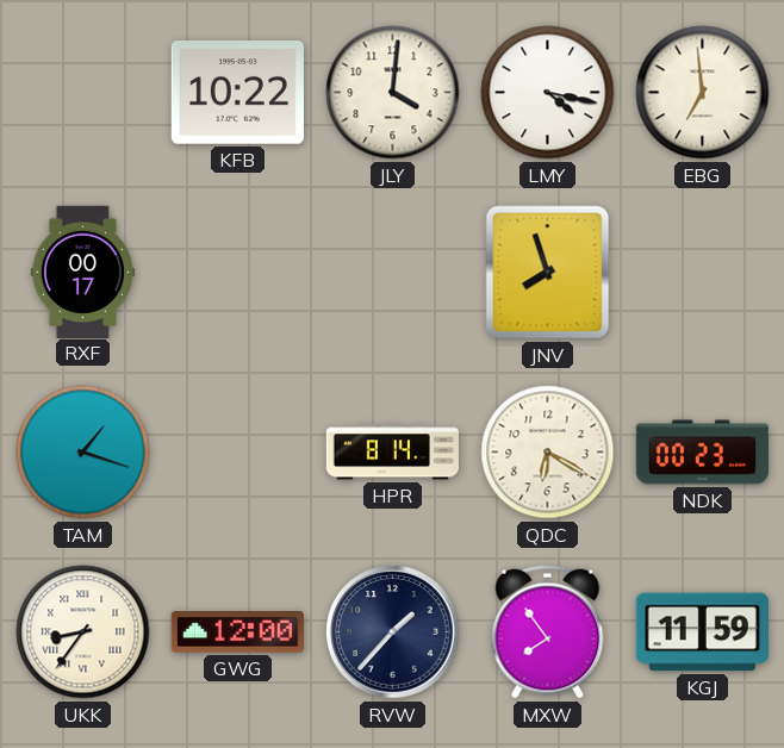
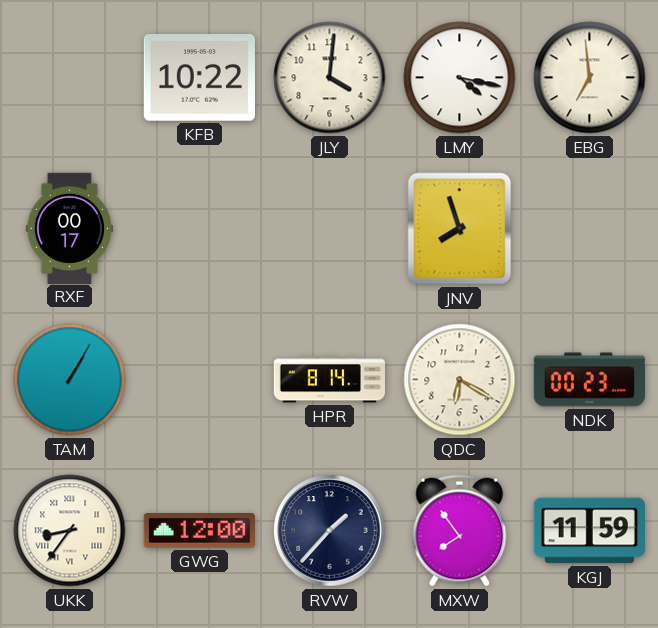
TAM: 1:18 -> 1:05 (70, 380)
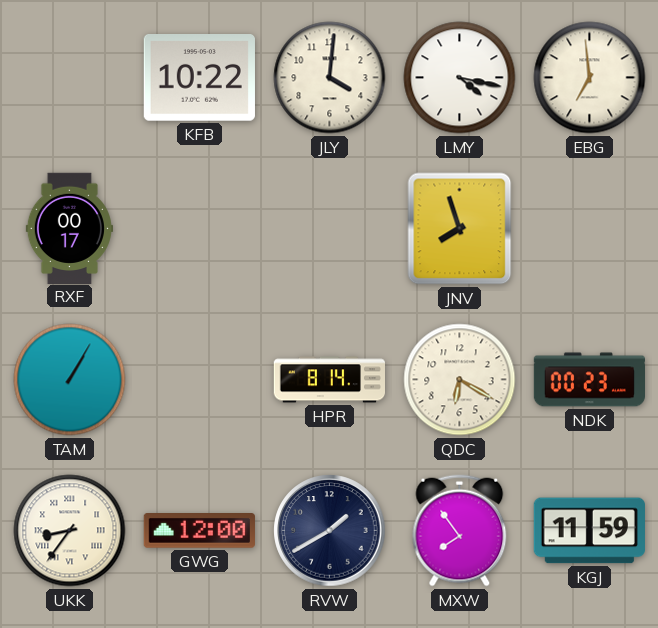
RVW: 1:37 -> 1:40 (330, 531)
